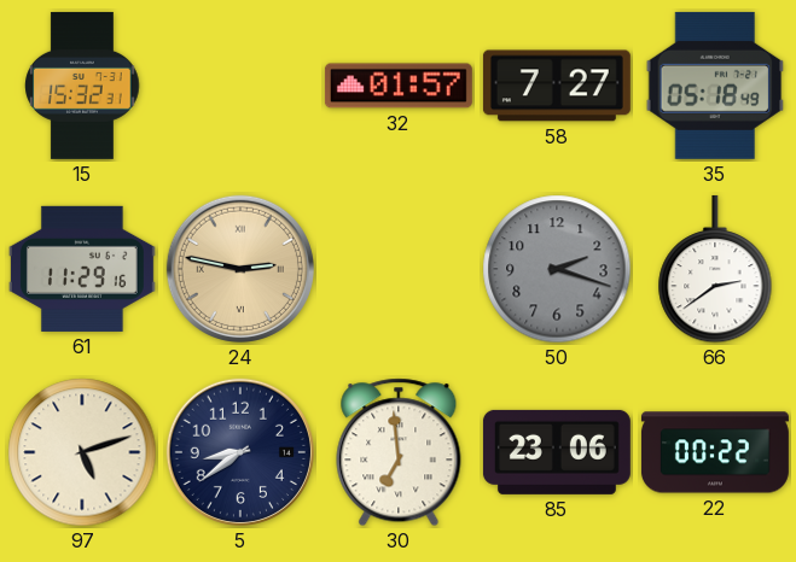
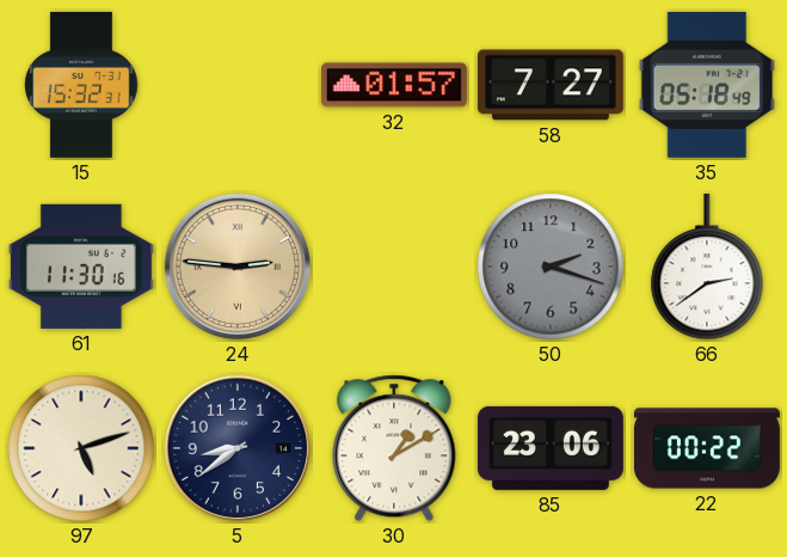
61: 11:29 -> 11:30 (81, 267)
24: 2:47 -> 2:46 (238, 267)
30: 6:59 -> 1:10 (394, 448)
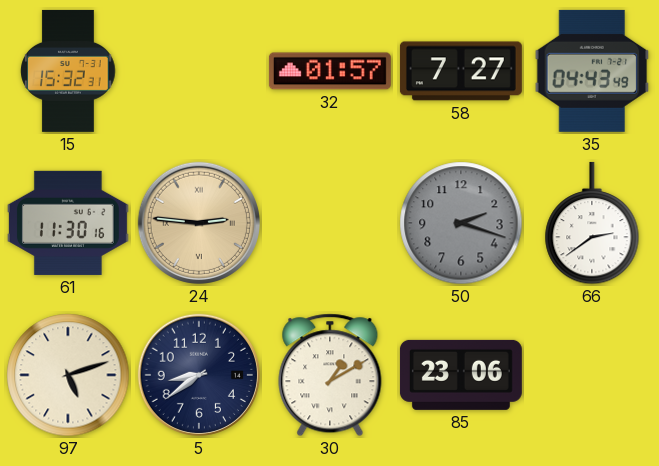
35: 05:18 -> 04:43 (592, 71)
22: 00:22 -> none (707, 448)
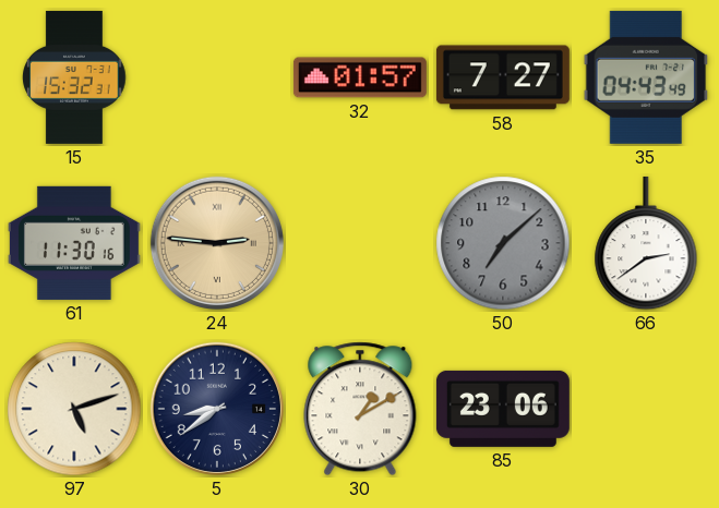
50: 2:18 -> 7:08 (503, 243)
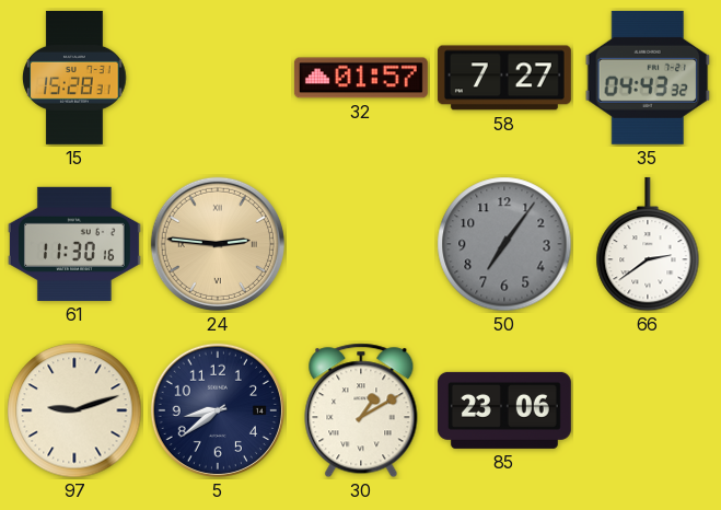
15: 15:32 -> 15:28 (74, 78)
35: 04:43:49 -> 04:43:32 (648, 78)
50: 7:08 -> 7:06 (504, 244)
97: 5:12 -> 9:12 (74, 410)
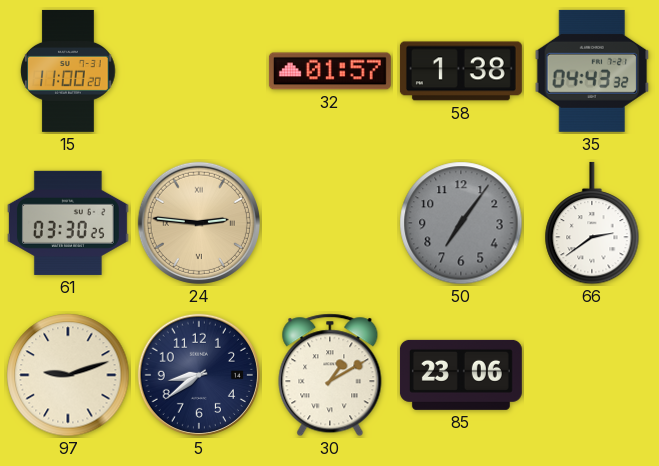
15: 15:28 -> 11:00 (68, 71)
58: 7:27 -> 1:38 (461, 71)
61: 11:30 -> 03:30 (68, 223)
